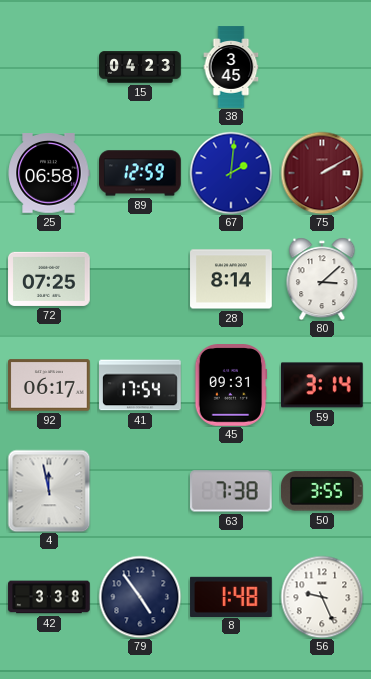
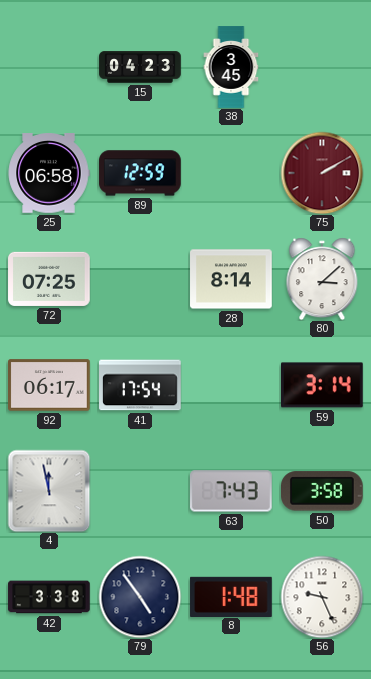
67: 2:01 -> none (231, 173)
45: 09:31 -> none (231, 385)
63: 7:38 -> 7:43 (232, 491)
50: 3:55 -> 3:58 (323, 491)
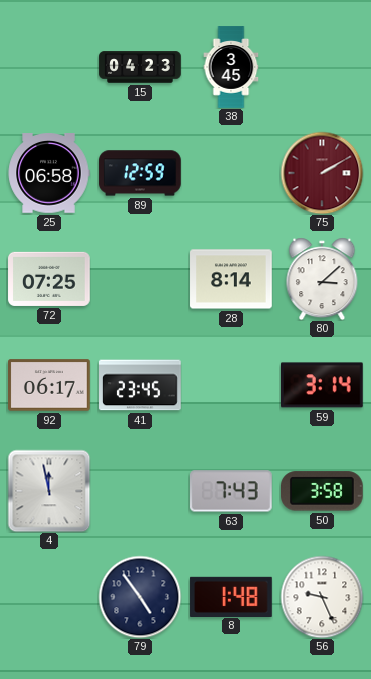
41: 17:54 -> 23:45 (140, 385)
42: 3:38 -> none (49, 597)
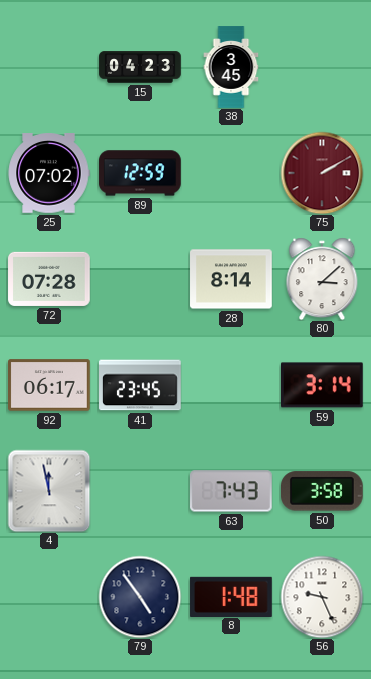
25: 06:58 -> 07:02 (49, 173)
72: 07:25 -> 07:28 (49, 279)
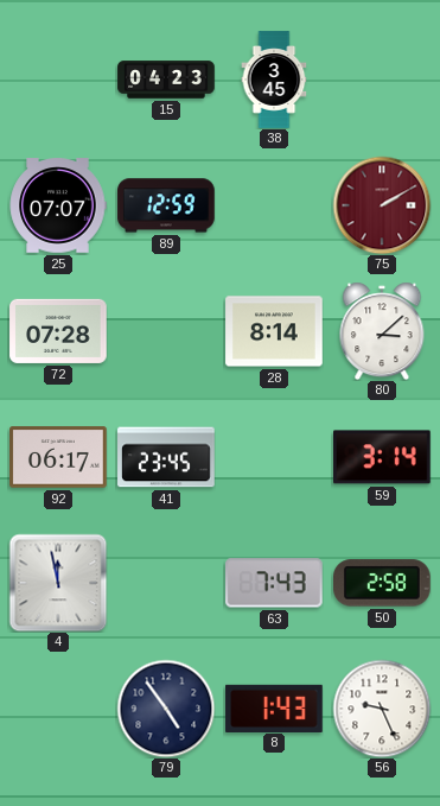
25: 07:02 -> 07:07 (58, 205)
50: 3:58 -> 2:58 (383, 583)
8: 1:48 -> 1:43 (274, 707)
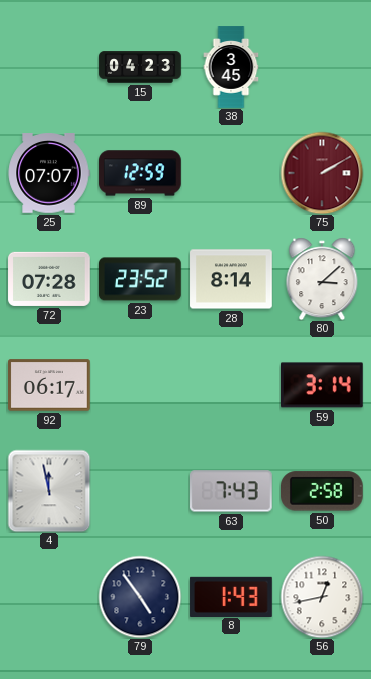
23: none -> 23:52 (141, 279)
41: 23:45 -> none (166, 457)
56: 9:26 -> 12:43 (322, 597)
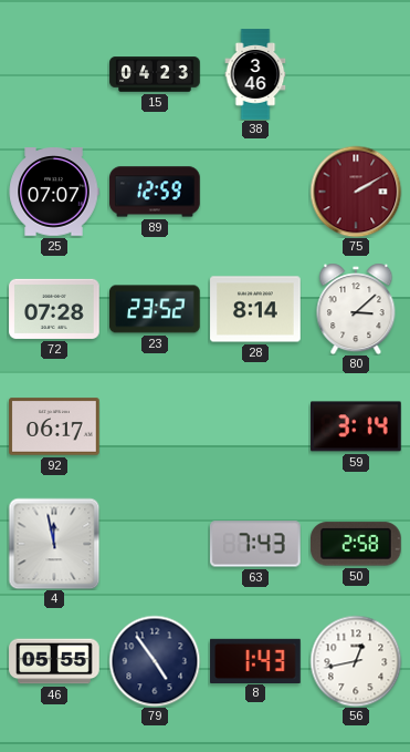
38: 3:45 -> 3:46 (255, 74)
46: none -> 05:55 (54, 661)
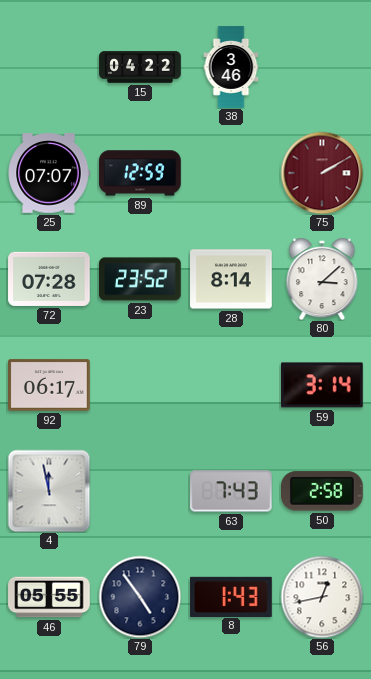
15: 04:23 -> 04:22 (140, 67)
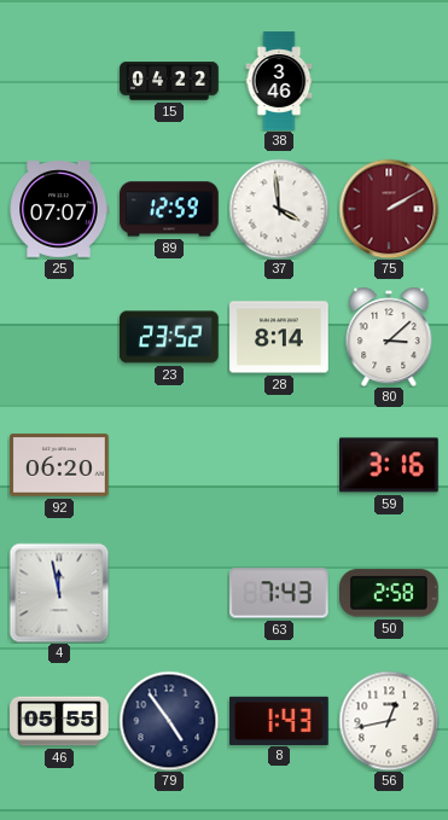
37: none -> 3:59 (279, 209)
72: 07:28 -> none (49, 279)
92: 06:17 -> 06:20 (59, 465)
59: 3:14 -> 3:16 (390, 465)
